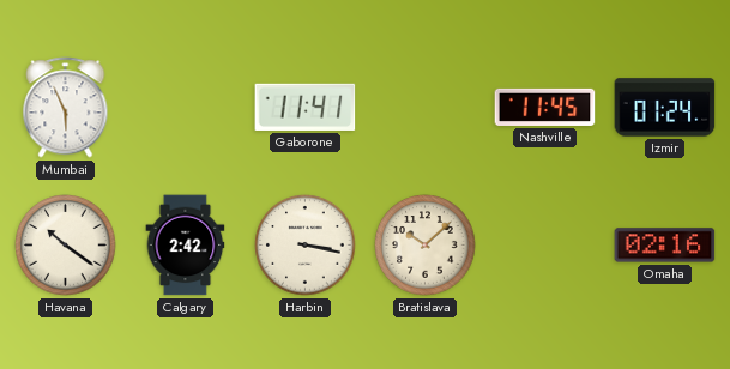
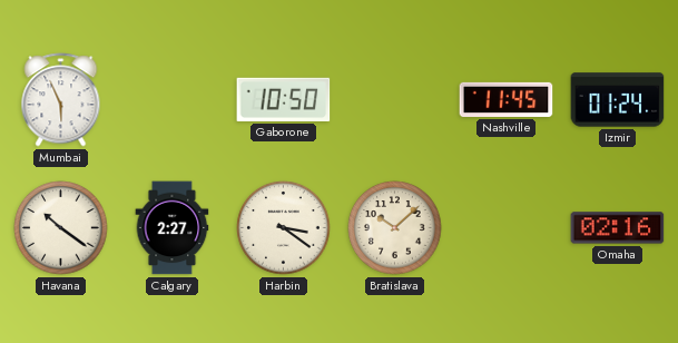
Gaborone: 11:41 -> 10:50 (284, 99)
Calgary: 2:42 -> 2:27 (173, 228)
Harbin: 3:17 -> 3:21 (284, 228)
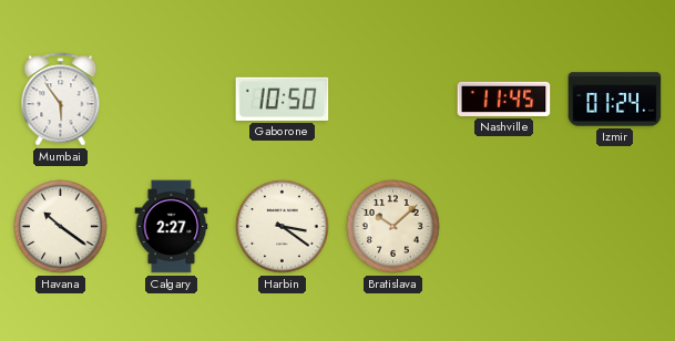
Mumbai: 5:56 -> 5:54 (61, 100)
Omaha: 02:16 -> none (618, 228)
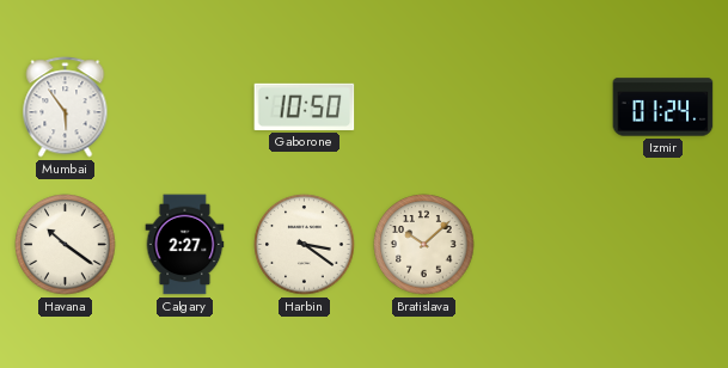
Nashville: 11:45 -> none (504, 99)
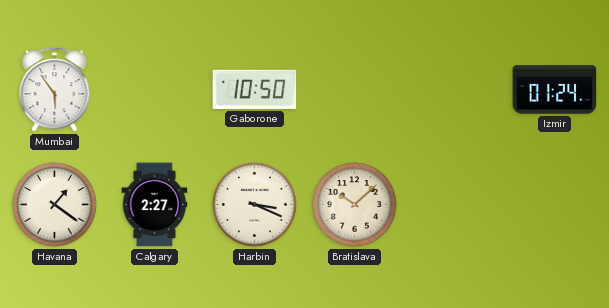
Havana: 10:21 -> 1:21 (55, 205)
Harbin: 3:21 -> 3:19 (255, 205)
